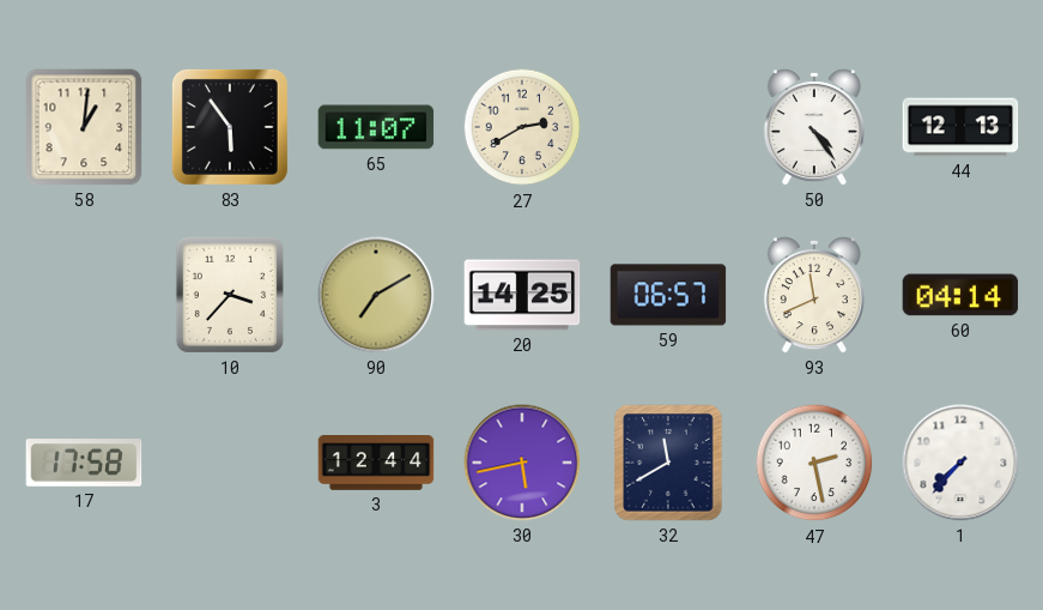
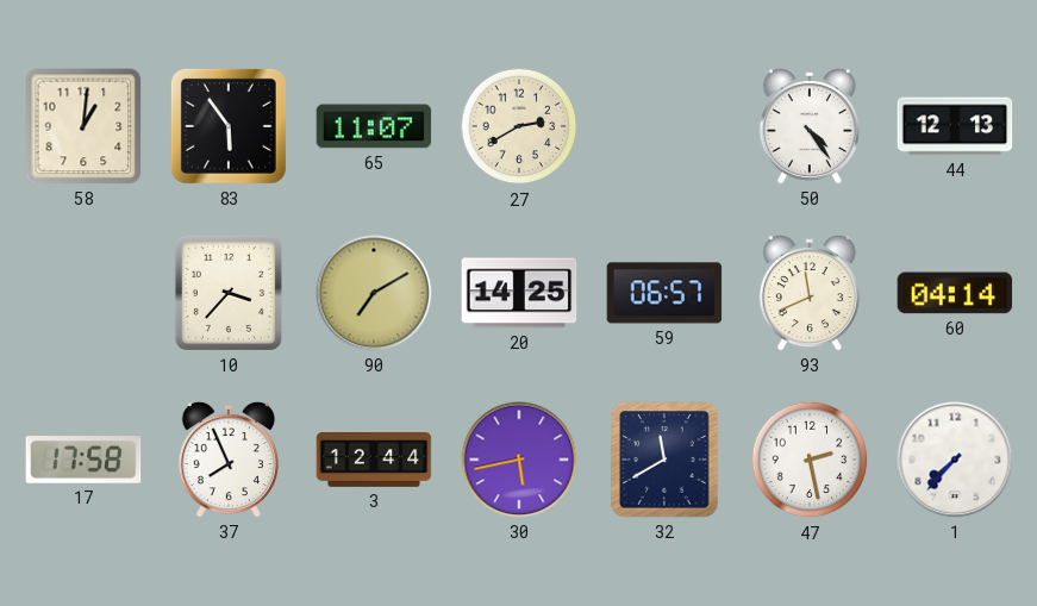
37: none -> 7:56 (229, 460)
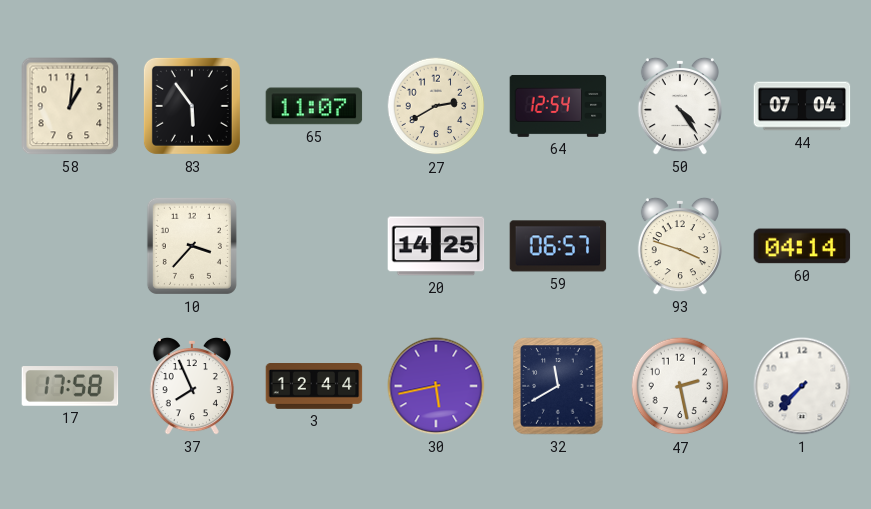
64: none -> 12:54 (558, 106)
44: 12:13 -> 07:04 (802, 106)
90: 7:10 -> none (374, 293)
93: 11:41 -> 3:48 (680, 246)
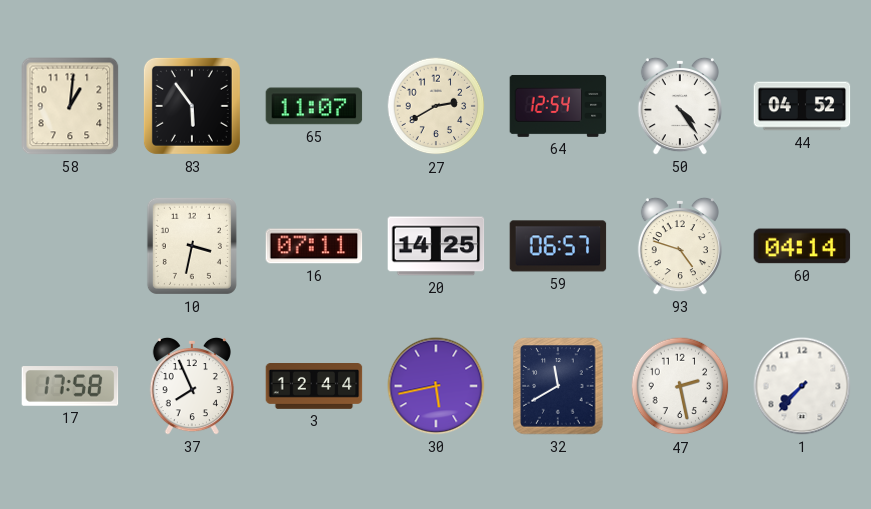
44: 07:04 -> 04:52 (802, 106)
10: 3:37 -> 3:32 (192, 246)
16: none -> 07:11 (314, 246)
93: 3:48 -> 4:48 (680, 246)
